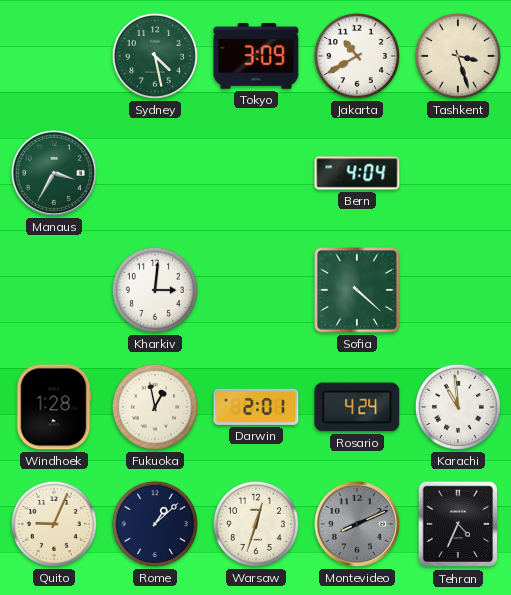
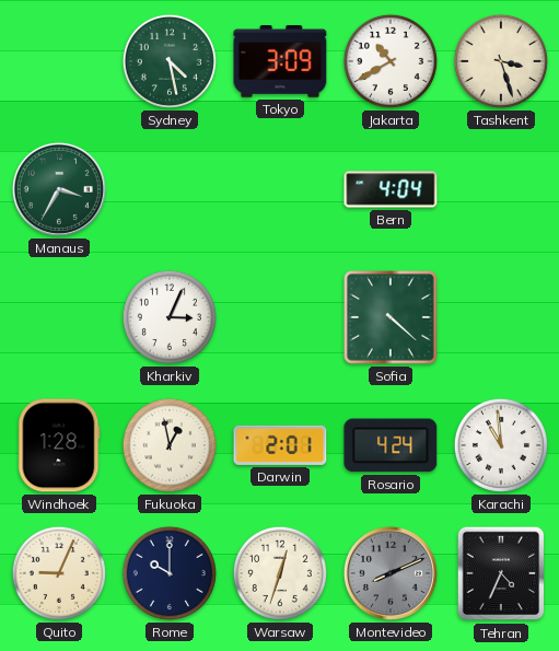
Kharkiv: 3:01 -> 3:04 (170, 317)
Rome: 1:08 -> 10:00 (170, 573)
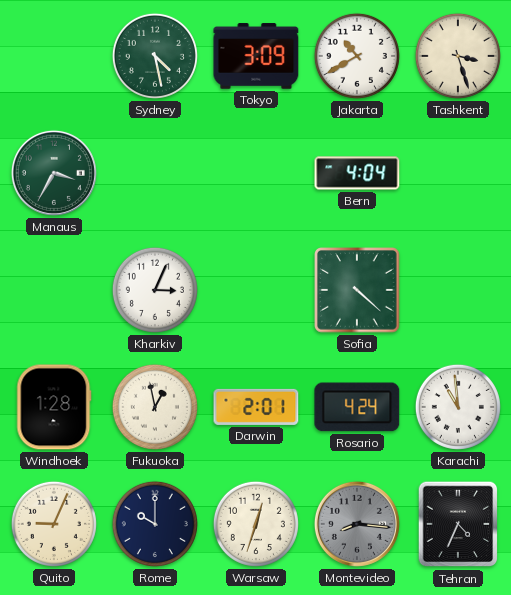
Montevideo: 8:11 -> 8:16 (357, 524)
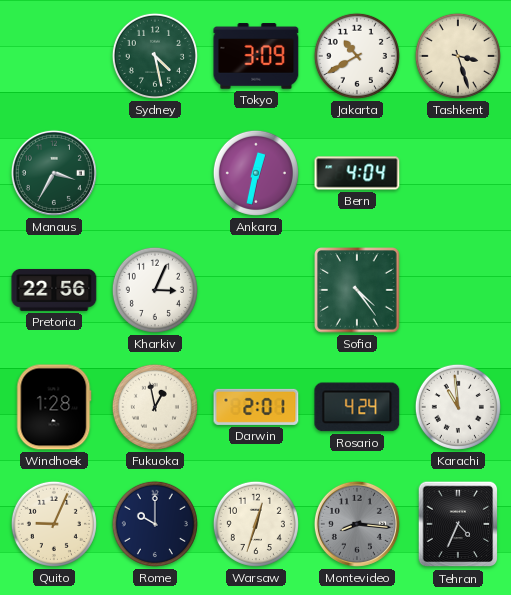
Ankara: none -> 12:32 (256, 173)
Pretoria: none -> 22:56 (54, 290)
Sofia: 4:22 -> 4:24 (357, 290)
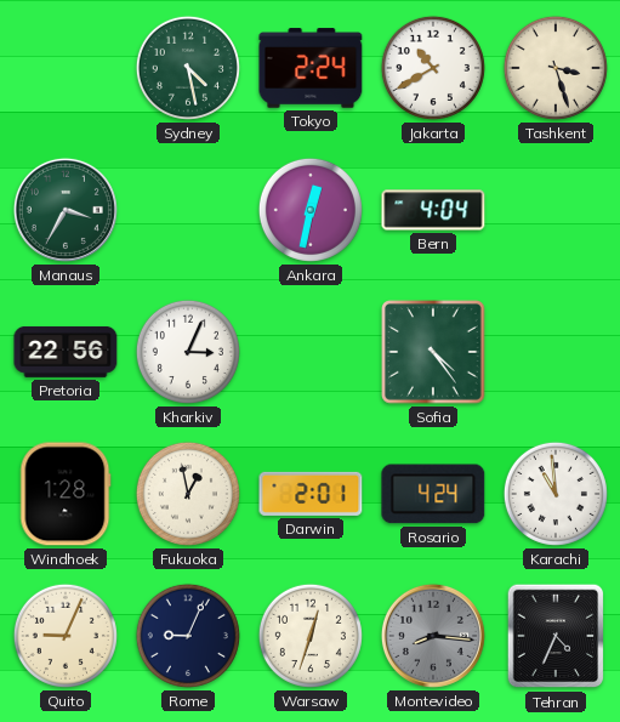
Tokyo: 3:09 -> 2:24 (311, 68)
Rome: 10:00 -> 9:04 (188, 636)
